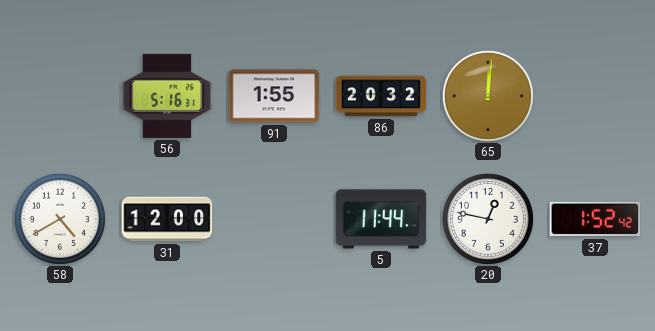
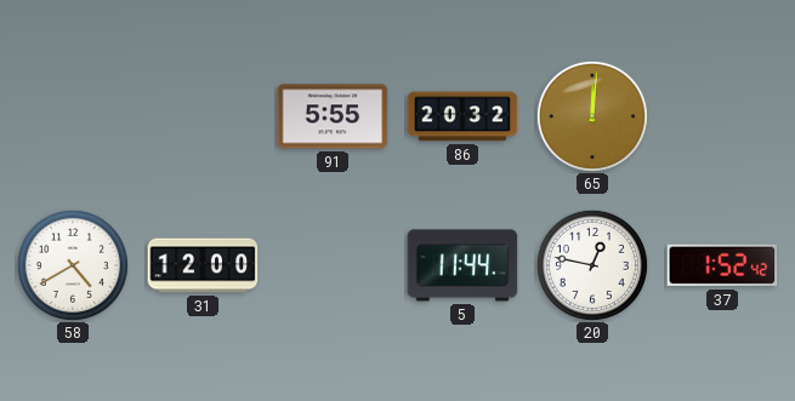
56: 5:16 -> none (167, 96)
91: 1:55 -> 5:55 (333, 116)
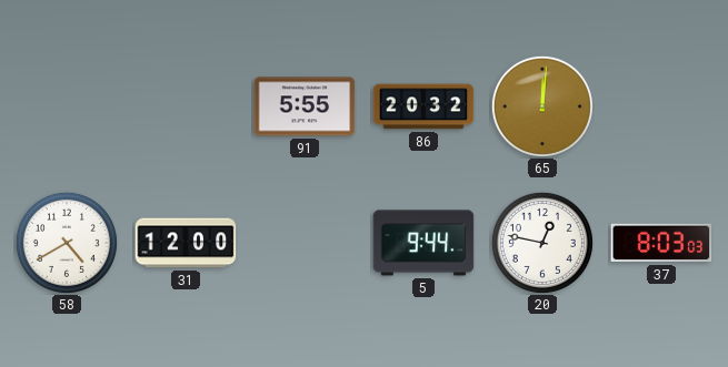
5: 11:44 -> 9:44 (423, 243)
37: 1:52 -> 8:03 (661, 243)
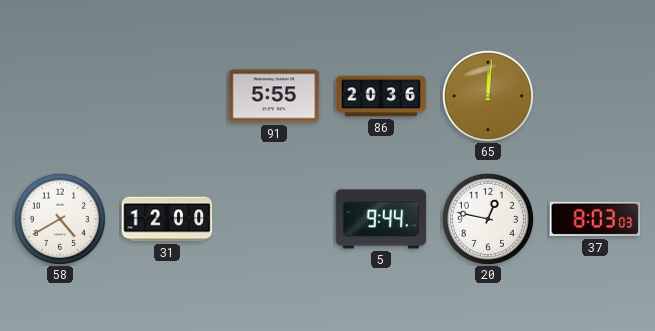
86: 20:32 -> 20:36 (381, 96)
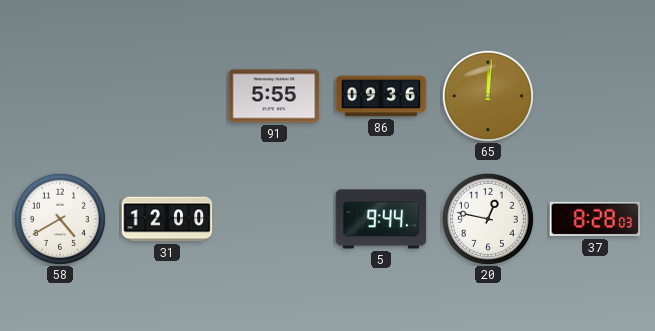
86: 20:36 -> 09:36 (381, 96)
37: 8:03 -> 8:28 (595, 219)
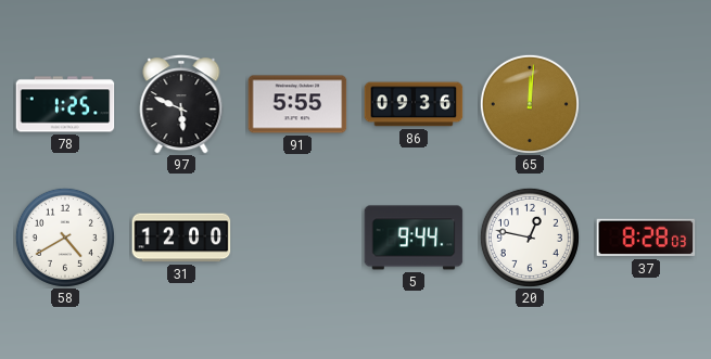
78: none -> 1:25 (65, 104)
97: none -> 5:49 (181, 104)
